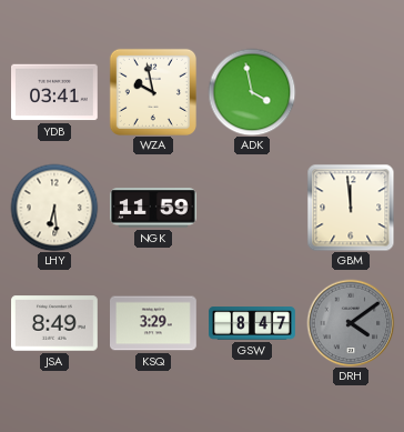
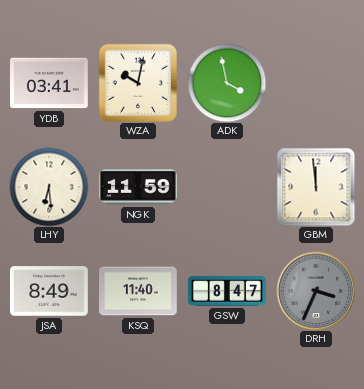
WZA: 9:58 -> 10:02 (138, 83)
KSQ: 3:29 -> 11:40 (139, 291)
DRH: 4:09 -> 3:34 (316, 291)
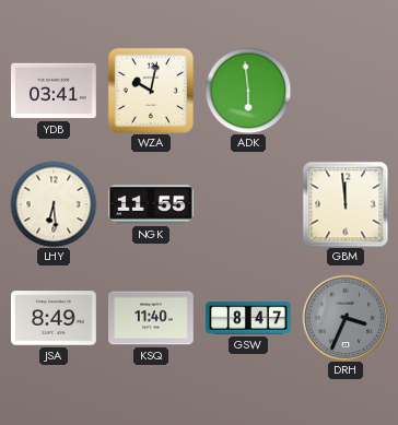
ADK: 3:58 -> 5:59 (248, 91)
NGK: 11:59 -> 11:55 (152, 204)
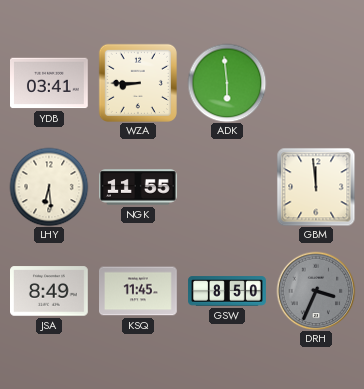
WZA: 10:02 -> 8:45 (138, 83)
KSQ: 11:40 -> 11:45 (139, 291)
GSW: 8:47 -> 8:50 (227, 291)
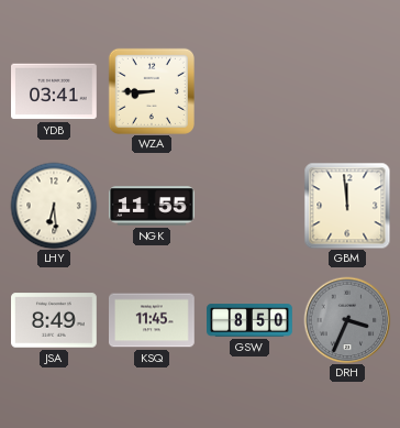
ADK: 5:59 -> none (227, 83)
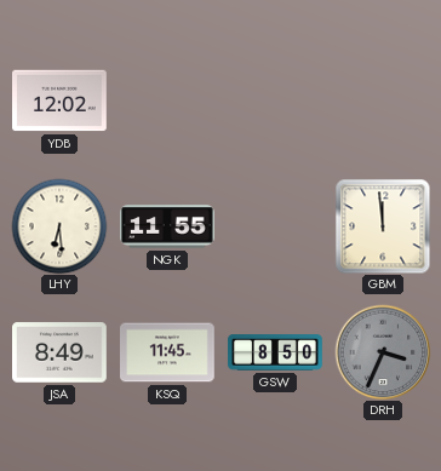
YDB: 03:41 -> 12:02 (61, 100)
WZA: 8:45 -> none (152, 91)
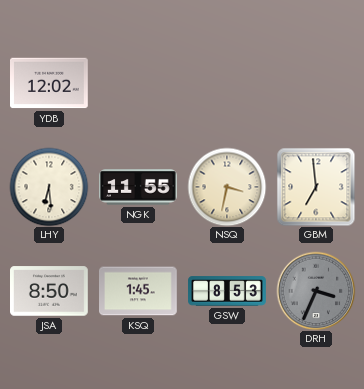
NSQ: none -> 3:32 (227, 187)
GBM: 11:59 -> 6:59 (316, 187)
JSA: 8:49 -> 8:50 (50, 291)
KSQ: 11:45 -> 1:45 (139, 291)
GSW: 8:50 -> 8:53 (227, 291)
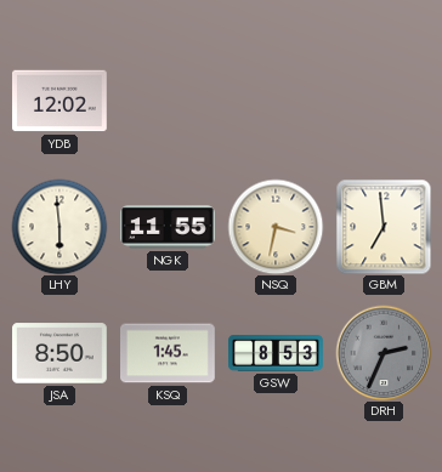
LHY: 6:29 -> 5:59 (59, 227)
DRH: 3:34 -> 2:34 (384, 353)
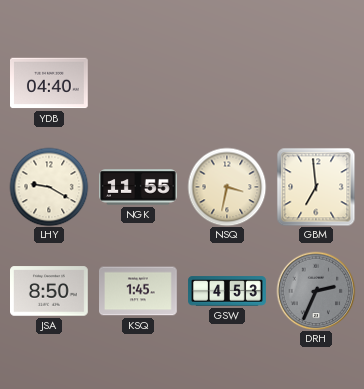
YDB: 12:02 -> 04:40 (50, 83)
LHY: 5:59 -> 9:20 (49, 187)
GSW: 8:53 -> 4:53 (227, 291)
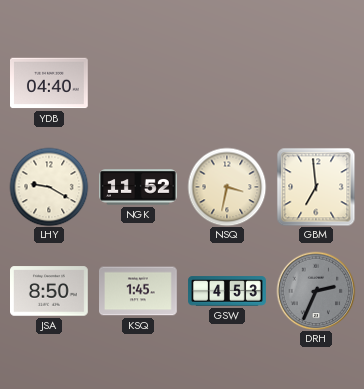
NGK: 11:55 -> 11:52 (139, 187)
